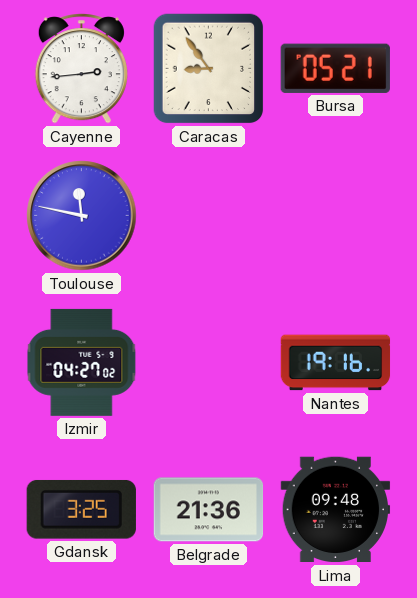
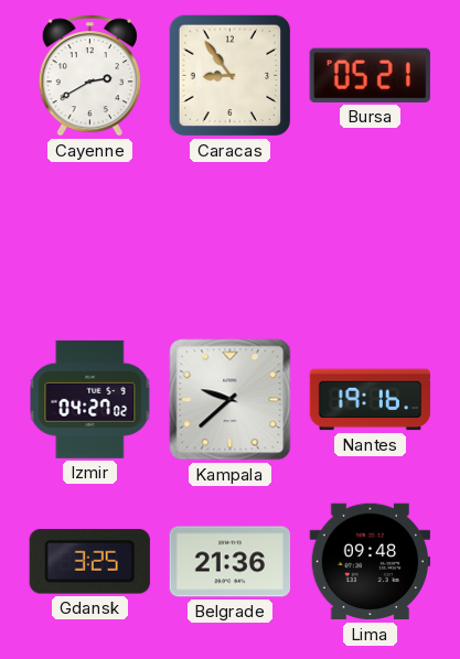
Cayenne: 2:44 -> 2:40 (89, 76)
Toulouse: 11:47 -> none (82, 216)
Kampala: none -> 9:38 (231, 400)
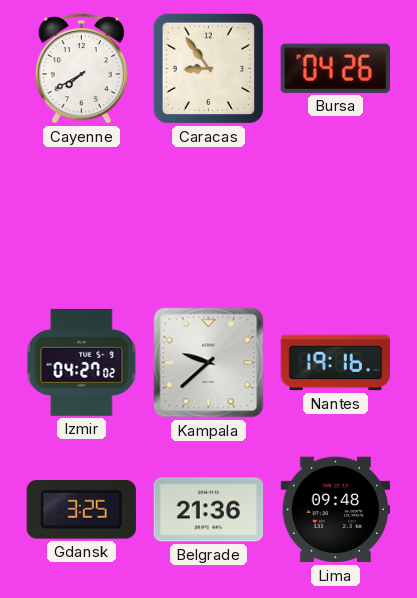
Cayenne: 2:40 -> 7:40 (81, 69)
Bursa: 05:21 -> 04:26 (335, 68)
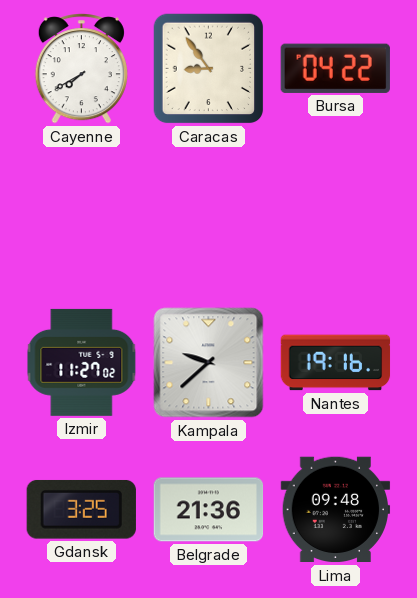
Bursa: 04:26 -> 04:22 (335, 68)
Izmir: 04:27 -> 11:27 (82, 362)
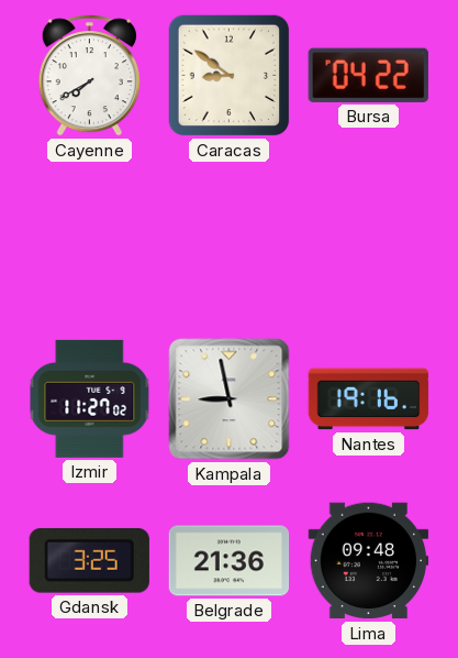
Caracas: 8:54 -> 8:51 (230, 76)
Kampala: 9:38 -> 8:58 (230, 399)
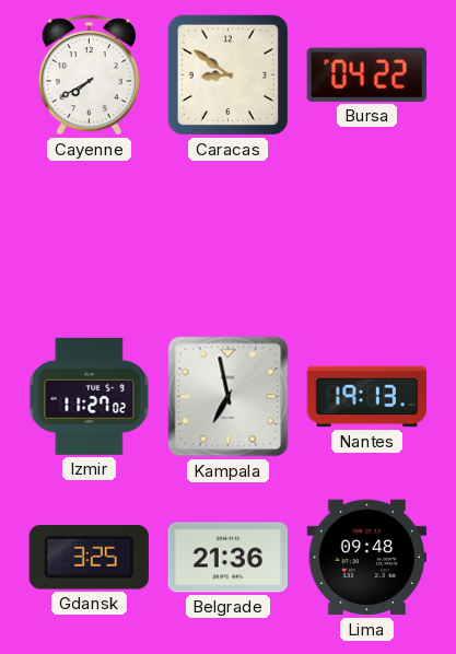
Kampala: 8:58 -> 6:58 (229, 397)
Nantes: 19:16 -> 19:13 (367, 397)
